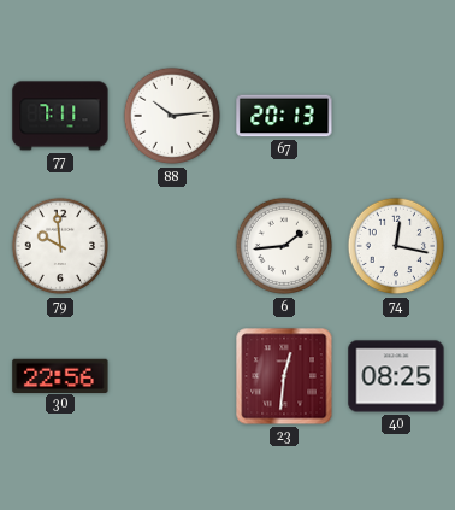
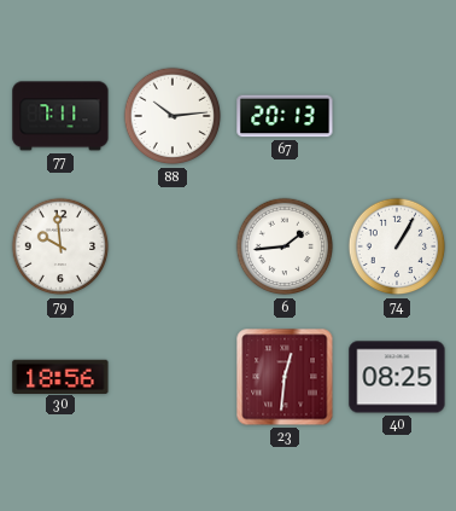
74: 12:17 -> 1:05 (397, 246)
30: 22:56 -> 18:56 (60, 376)
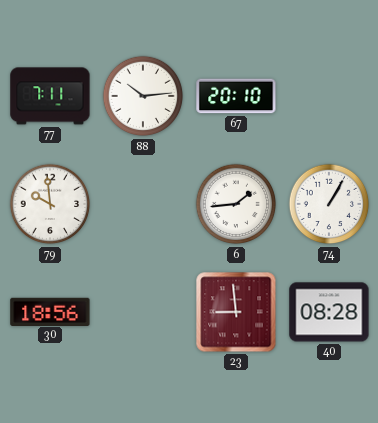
67: 20:13 -> 20:10 (236, 96)
23: 12:31 -> 8:59 (236, 312)
40: 08:25 -> 08:28 (329, 312)
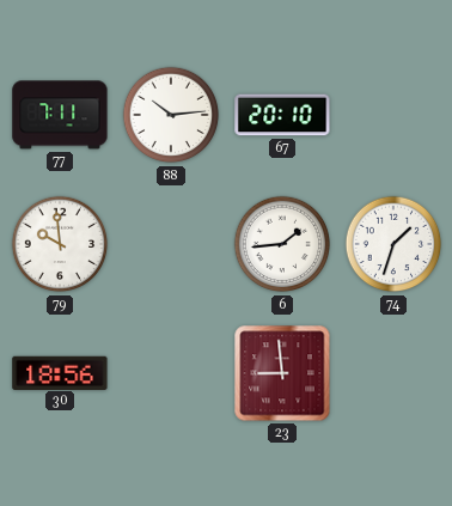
74: 1:05 -> 1:33 (393, 244)
40: 08:28 -> none (329, 312)
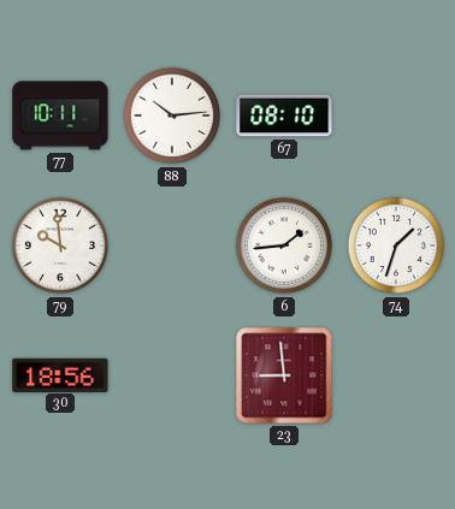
77: 7:11 -> 10:11 (60, 116)
67: 20:10 -> 08:10 (284, 116)
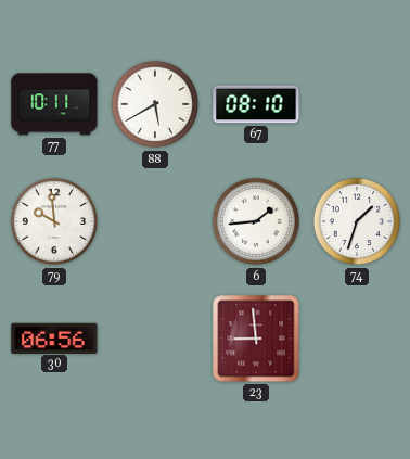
88: 10:14 -> 5:40 (155, 104)
30: 18:56 -> 06:56 (54, 337)
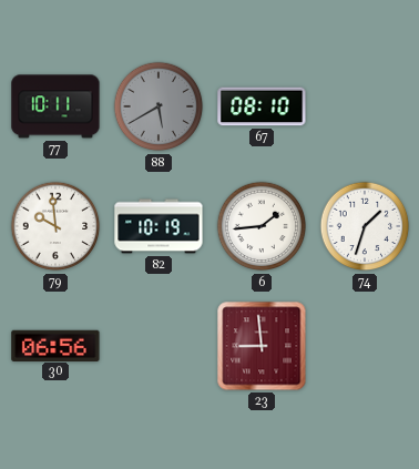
88 dial: white -> grey (159, 106)
82: none -> 10:19 (159, 226)
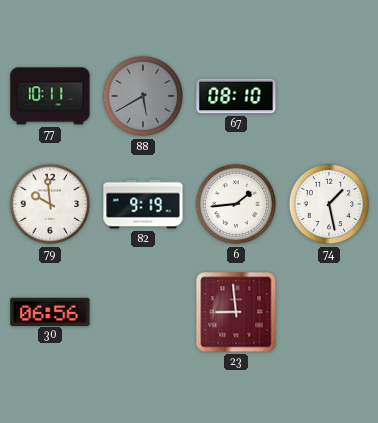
82: 10:19 -> 9:19 (143, 204)
74: 1:33 -> 1:28 (329, 204)
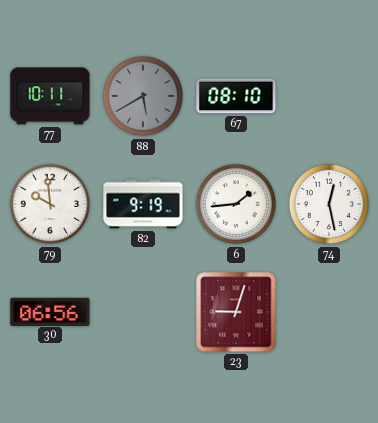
74: 1:28 -> 12:28 (329, 204)
23: 8:59 -> 9:03 (236, 312)
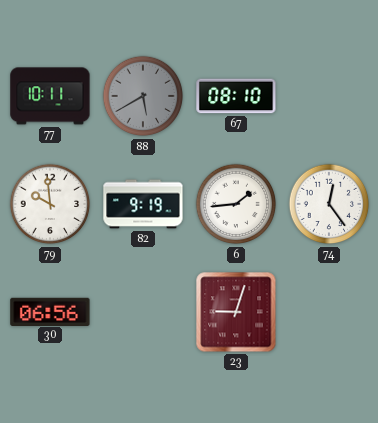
74: 12:28 -> 12:24 (329, 204)
